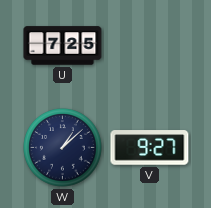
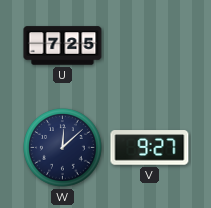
W: 1:08 -> 12:08 (63, 148)
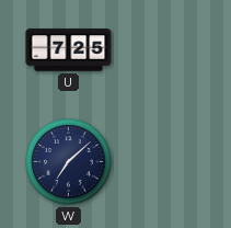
W: 12:08 -> 7:08 (69, 162)
V: 9:27 -> none (150, 148)
